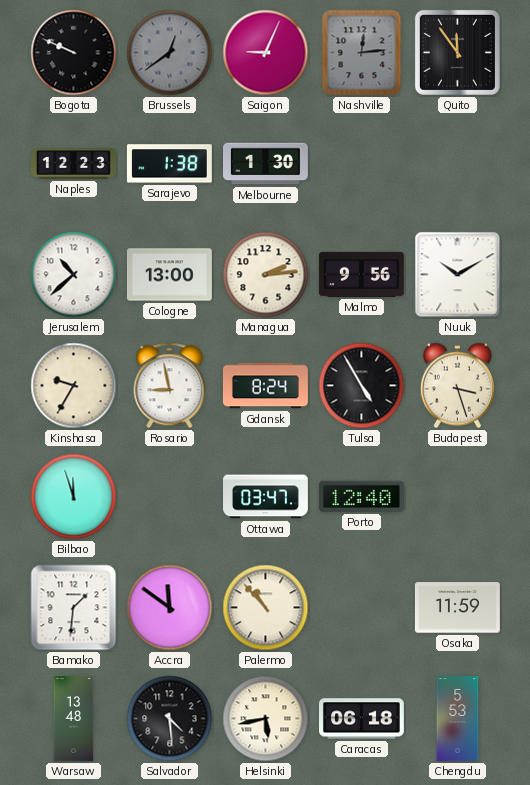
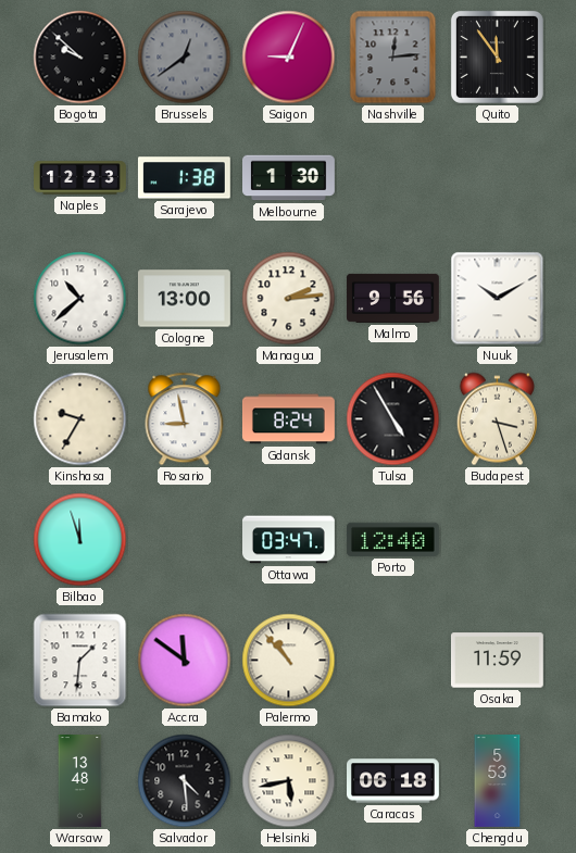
Bogota: 9:49 -> 9:52 (80, 58)
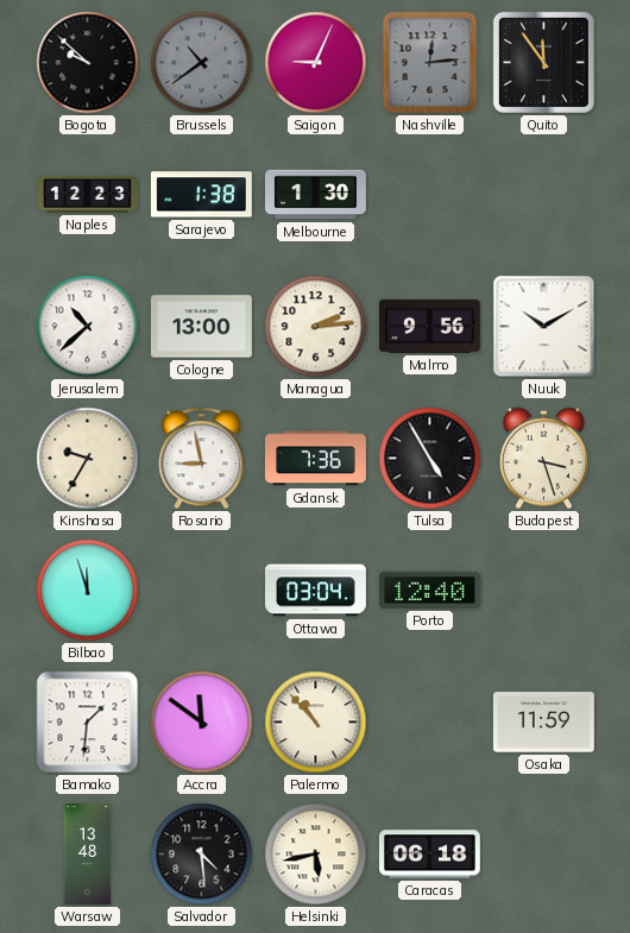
Brussels: 12:39 -> 10:39 (202, 63)
Gdansk: 8:24 -> 7:36 (315, 459)
Ottawa: 03:47 -> 03:04 (316, 591)
Chengdu: 5:53 -> none (498, 781)
